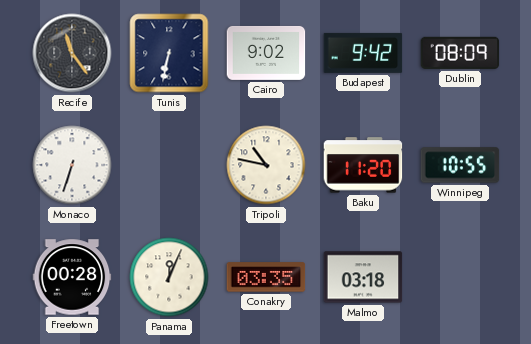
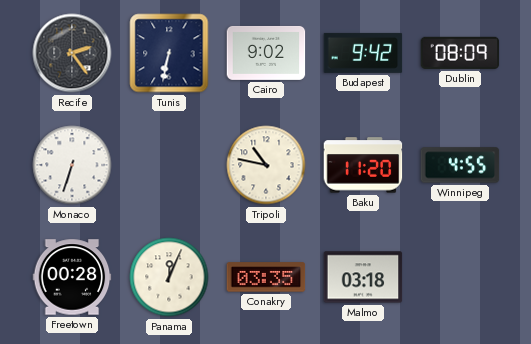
Recife: 11:24 -> 2:24 (72, 53)
Winnipeg: 10:55 -> 4:55 (460, 165)
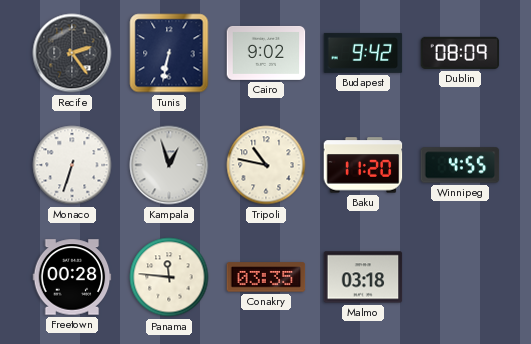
Kampala: none -> 12:57 (169, 165)
Panama: 12:04 -> 11:46 (169, 277)
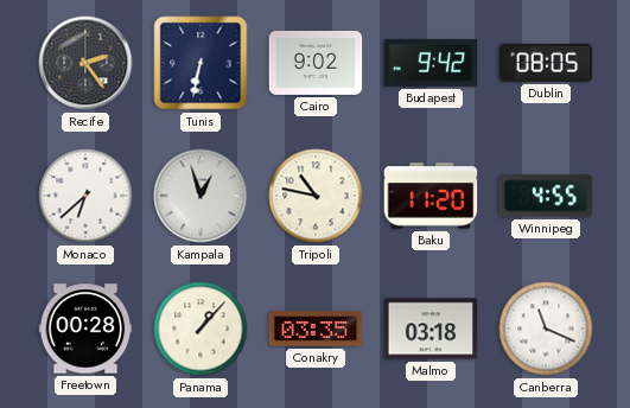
Dublin: 08:09 -> 08:05 (546, 63)
Monaco: 6:33 -> 6:38 (85, 196)
Panama: 11:46 -> 1:07 (201, 329)
Canberra: none -> 11:19 (546, 329)
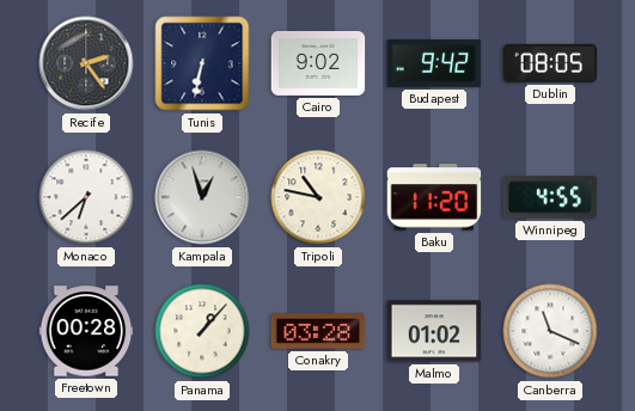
Conakry: 03:35 -> 03:28 (318, 331)
Malmo: 03:18 -> 01:02 (434, 331)
